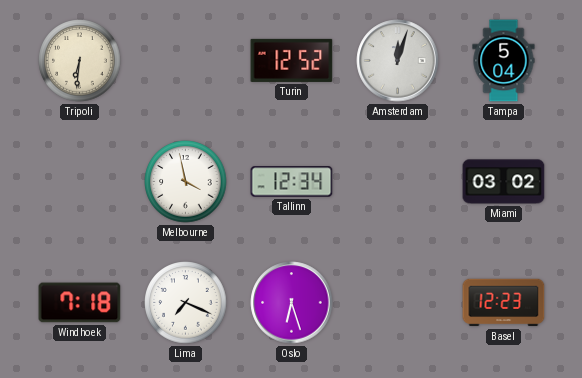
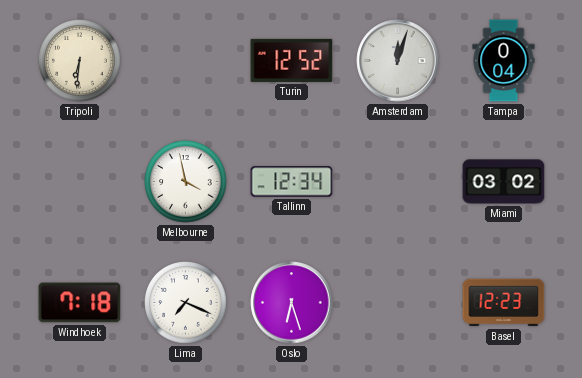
Tampa: 5:04 -> 0:04 (504, 61)
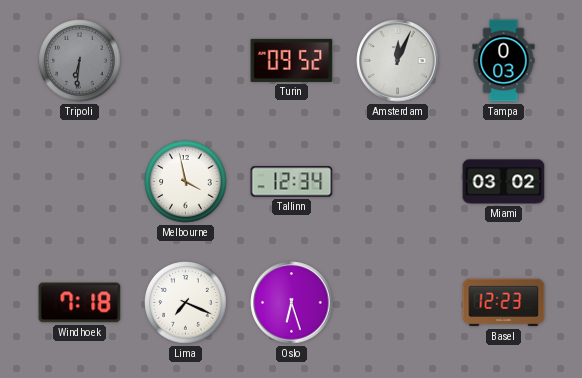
Tripoli dial: cream -> grey (80, 61)
Turin: 12:52 -> 09:52 (292, 60)
Amsterdam: 12:03 -> 12:04 (398, 61)
Tampa: 0:04 -> 0:03 (504, 61)
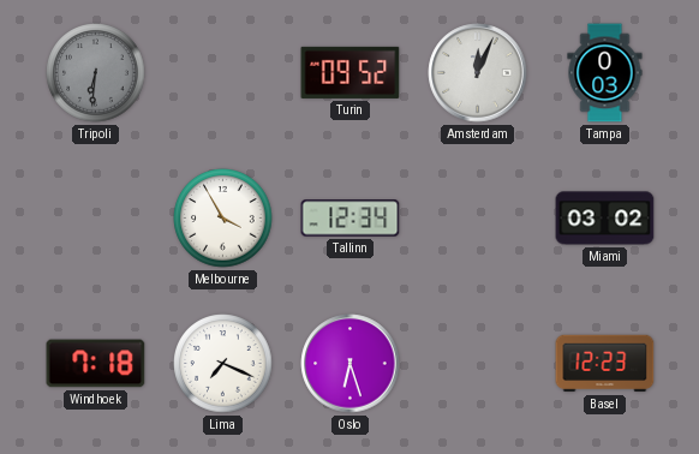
Melbourne: 3:58 -> 3:55 (223, 219)
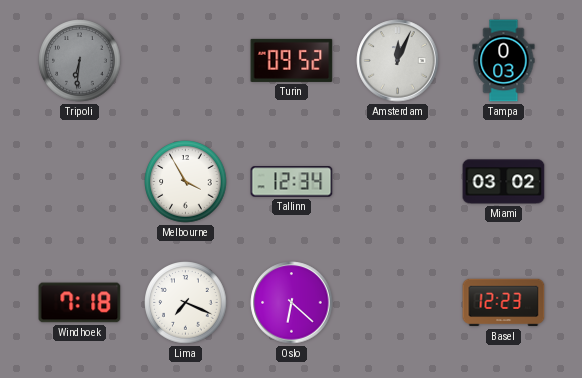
Oslo: 6:27 -> 6:22 (292, 303)
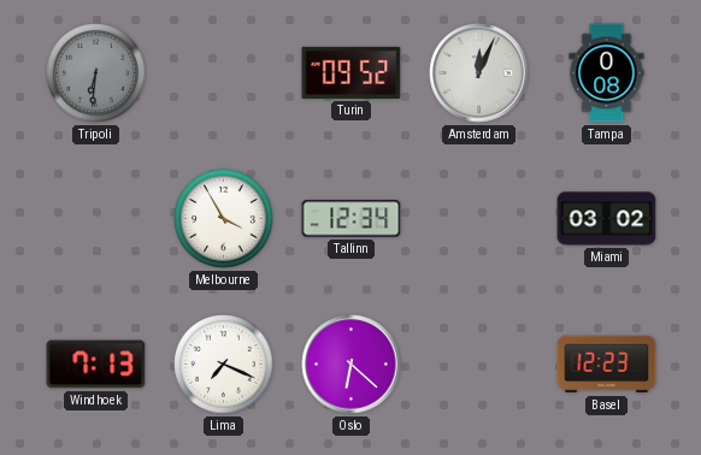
Tampa: 0:03 -> 0:08 (607, 73)
Windhoek: 7:18 -> 7:13 (96, 365)
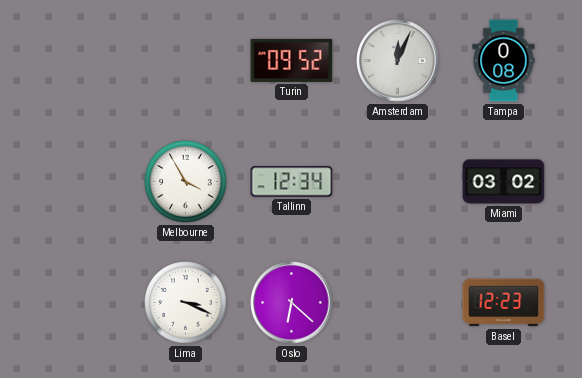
Tripoli: 6:31 -> none (96, 73)
Windhoek: 7:13 -> none (96, 365)
Lima: 7:19 -> 3:19 (186, 303)
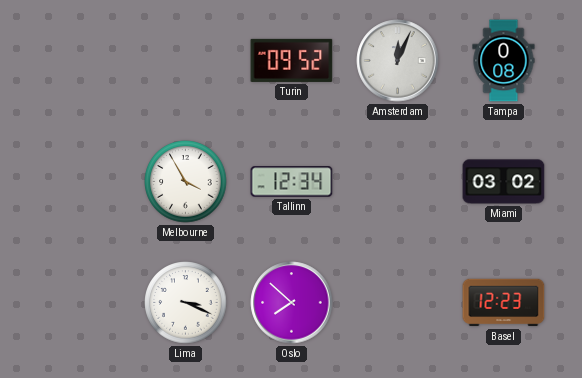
Oslo: 6:22 -> 7:52 (292, 303)
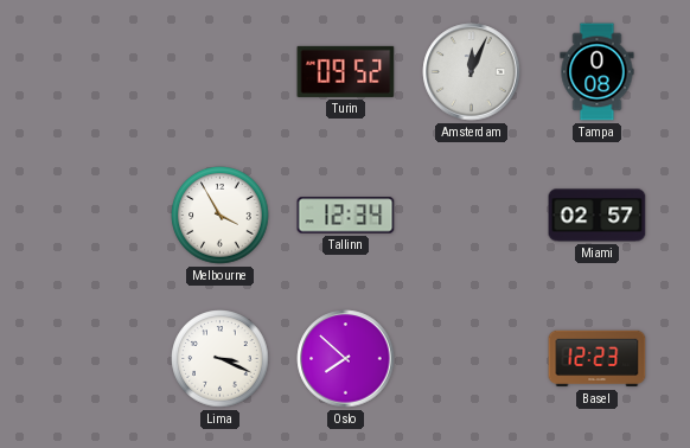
Miami: 03:02 -> 02:57 (598, 216)
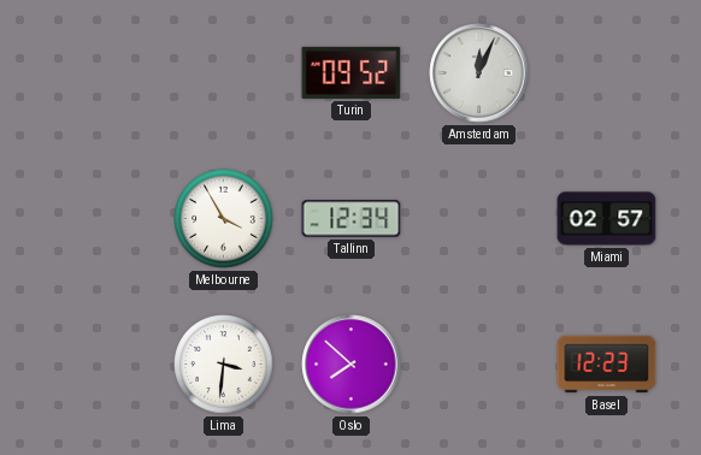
Tampa: 0:08 -> none (598, 72)
Lima: 3:19 -> 3:31 (224, 365)
